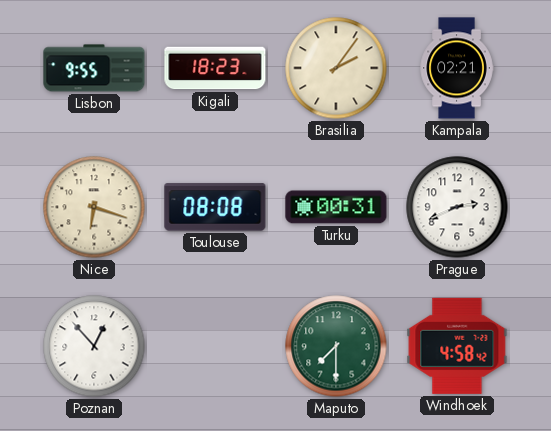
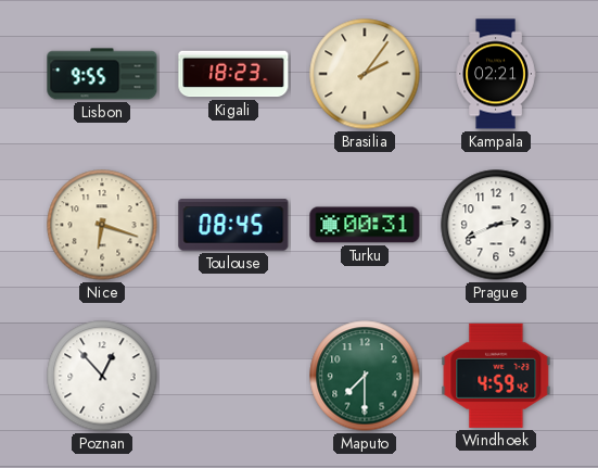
Toulouse: 08:08 -> 08:45 (233, 225)
Windhoek: 4:58 -> 4:59 (496, 376)
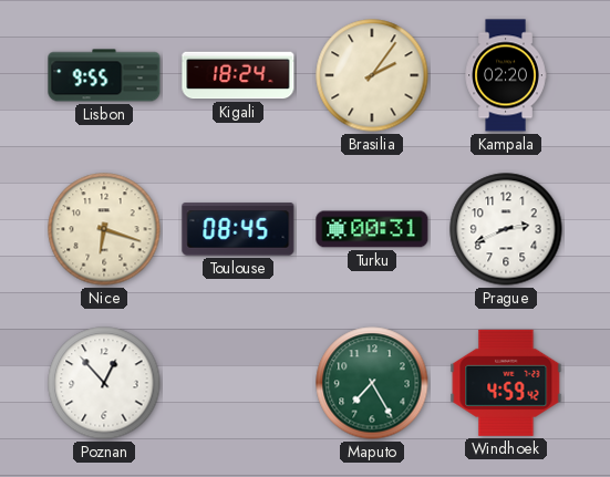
Kigali: 18:23 -> 18:24 (238, 75)
Kampala: 02:21 -> 02:20 (506, 75)
Maputo: 7:30 -> 7:25 (372, 383)
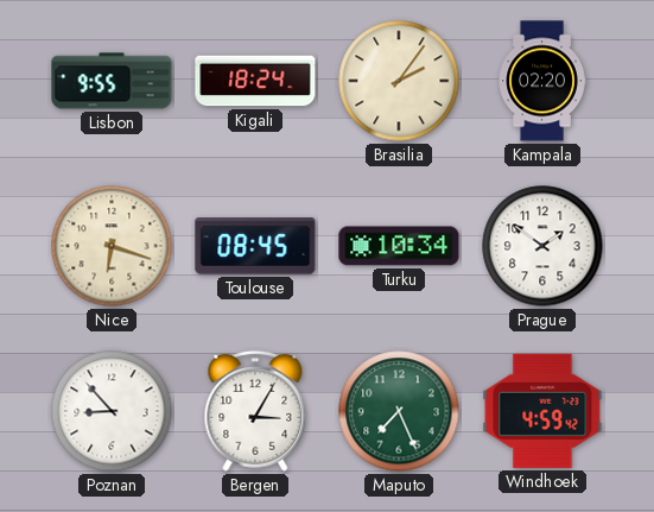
Turku: 00:31 -> 10:34 (399, 246)
Prague: 2:41 -> 1:51 (542, 246)
Poznan: 12:53 -> 8:53 (112, 411)
Bergen: none -> 3:05 (255, 411)
Maputo: 7:25 -> 7:26 (399, 411)
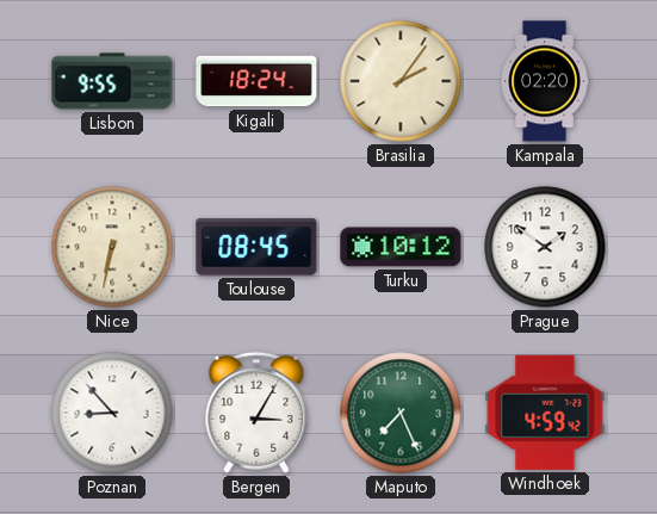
Nice: 6:18 -> 6:32 (112, 247)
Turku: 10:34 -> 10:12 (401, 247)
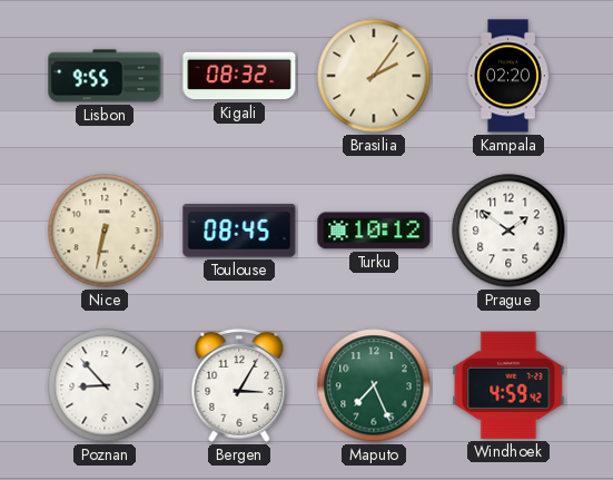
Kigali: 18:24 -> 08:32 (239, 76)
